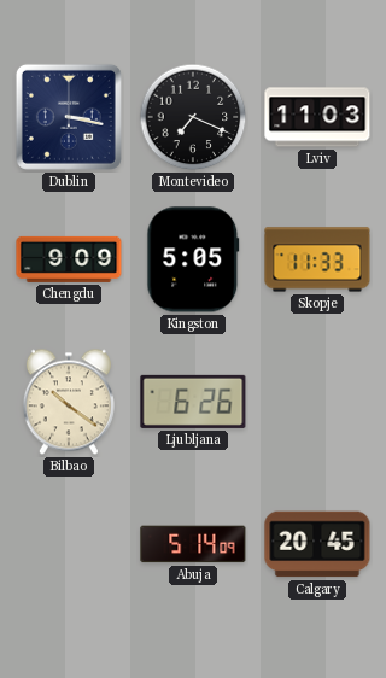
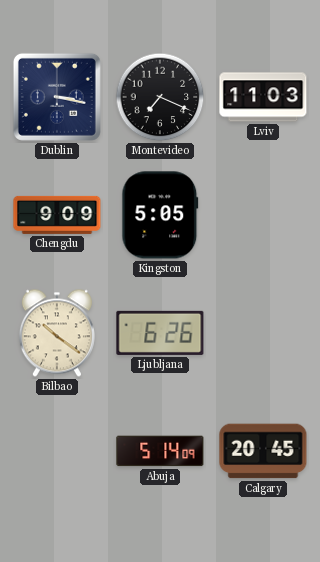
Skopje: 11:33 -> none (317, 259)
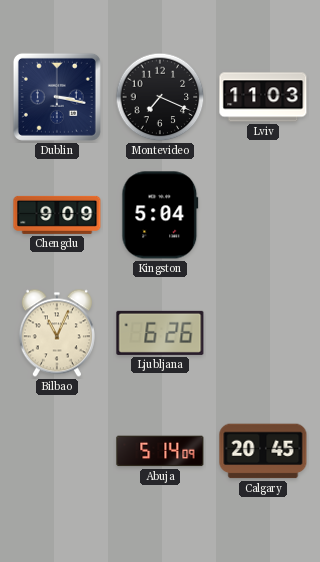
Kingston: 5:05 -> 5:04 (160, 215)
Bilbao: 10:21 -> 11:04 (57, 333)
